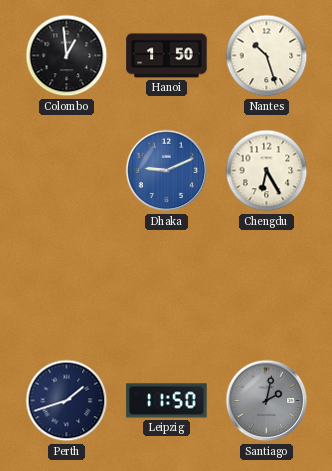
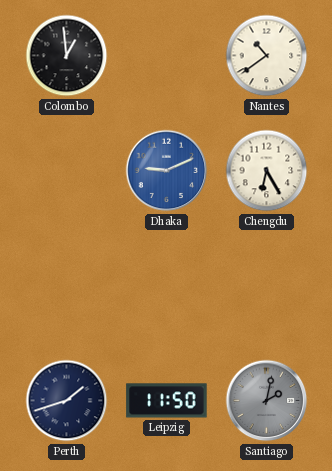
Hanoi: 1:50 -> none (167, 56)
Nantes: 10:27 -> 10:39 (267, 56)
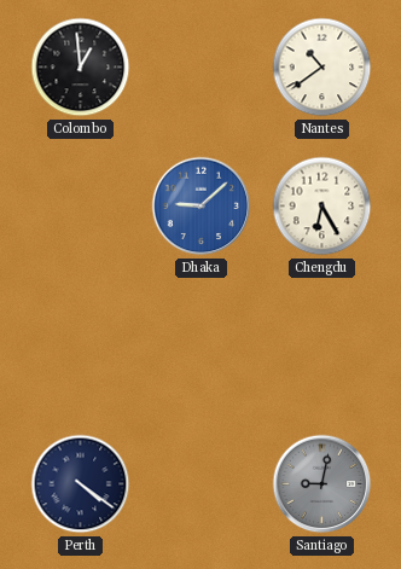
Dhaka: 9:11 -> 9:08 (202, 207)
Perth: 1:42 -> 4:21 (81, 484)
Leipzig: 11:50 -> none (167, 401)
Santiago: 2:02 -> 9:02 (322, 484)
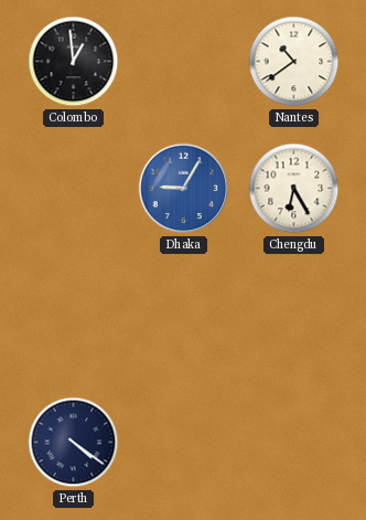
Dhaka: 9:08 -> 9:05 (184, 189)
Santiago: 9:02 -> none (322, 484)
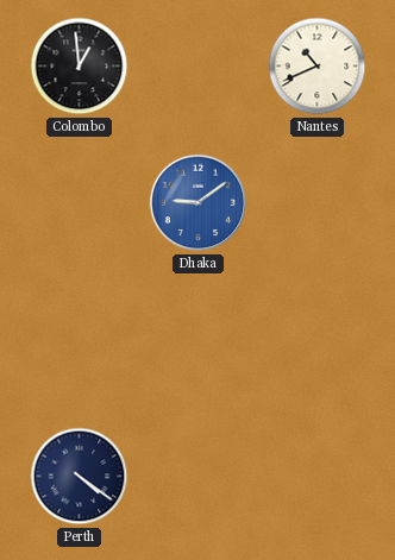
Nantes: 10:39 -> 10:41 (318, 67)
Dhaka: 9:05 -> 9:09 (199, 203)
Chengdu: 6:25 -> none (294, 189)
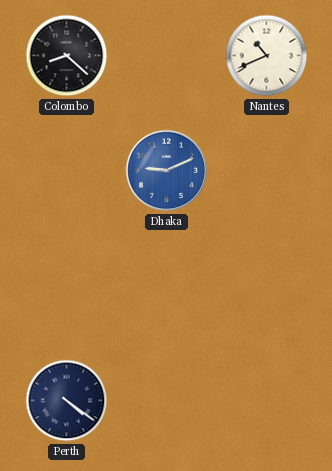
Colombo: 12:59 -> 8:22 (67, 56)
Dhaka: 9:09 -> 9:11 (167, 171)
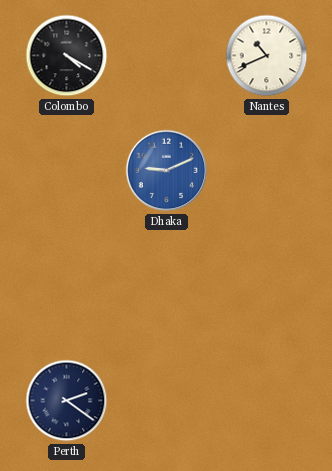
Colombo: 8:22 -> 4:20 (67, 56)
Perth: 4:21 -> 2:21 (67, 401)
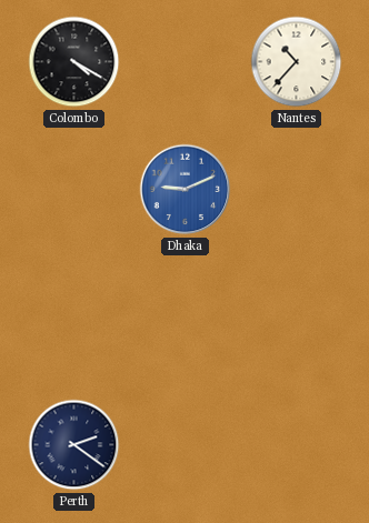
Nantes: 10:41 -> 10:37 (297, 62)
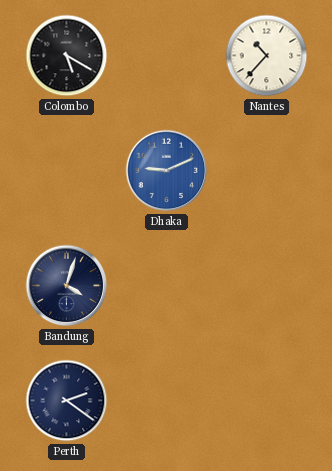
Colombo: 4:20 -> 5:20 (67, 56)
Bandung: none -> 4:03 (67, 286)
